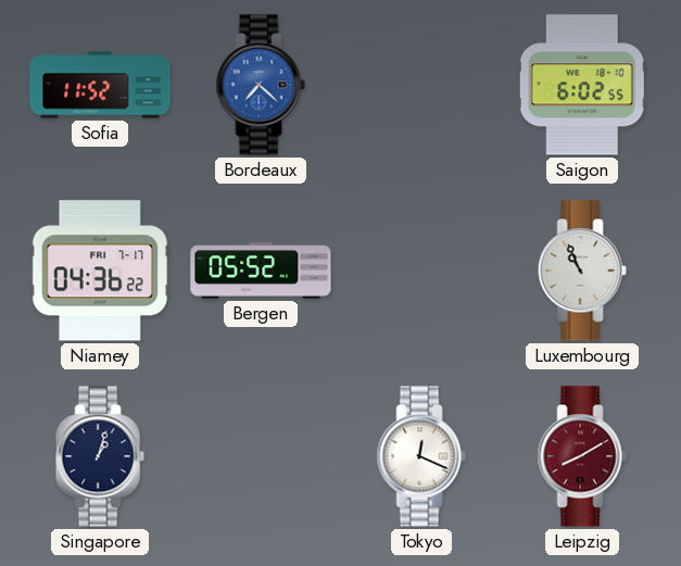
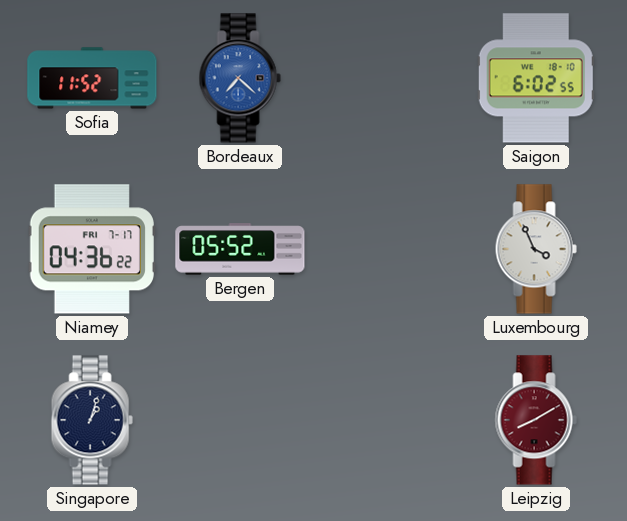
Luxembourg: 10:56 -> 3:56 (536, 249)
Tokyo: 12:19 -> none (421, 456)
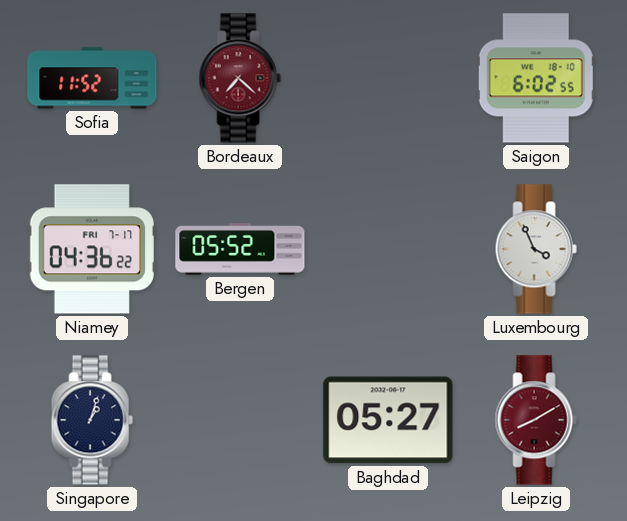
Bordeaux dial: blue -> burgundy (240, 78)
Baghdad: none -> 05:27 (388, 420)
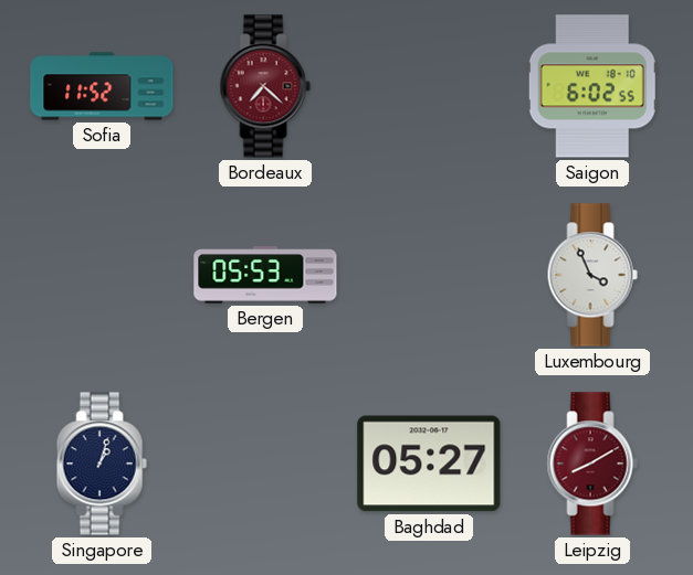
Niamey: 04:36 -> none (91, 249)
Bergen: 05:52 -> 05:53 (265, 275)
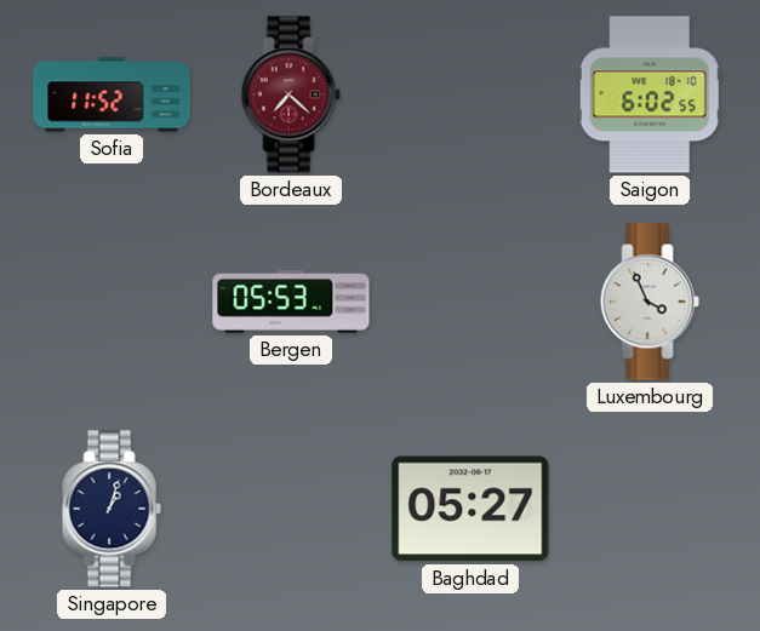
Leipzig: 8:10 -> none (592, 464)
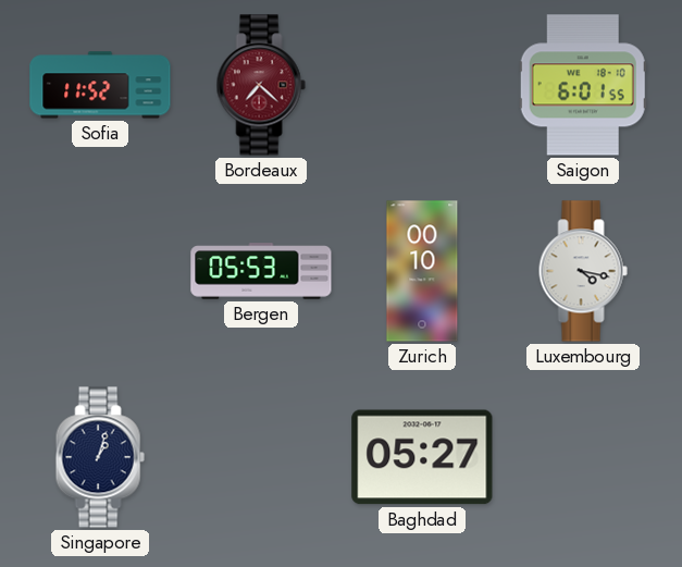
Saigon: 6:02 -> 6:01 (583, 85)
Zurich: none -> 00:10 (422, 271)
Luxembourg: 3:56 -> 4:17 (583, 271)
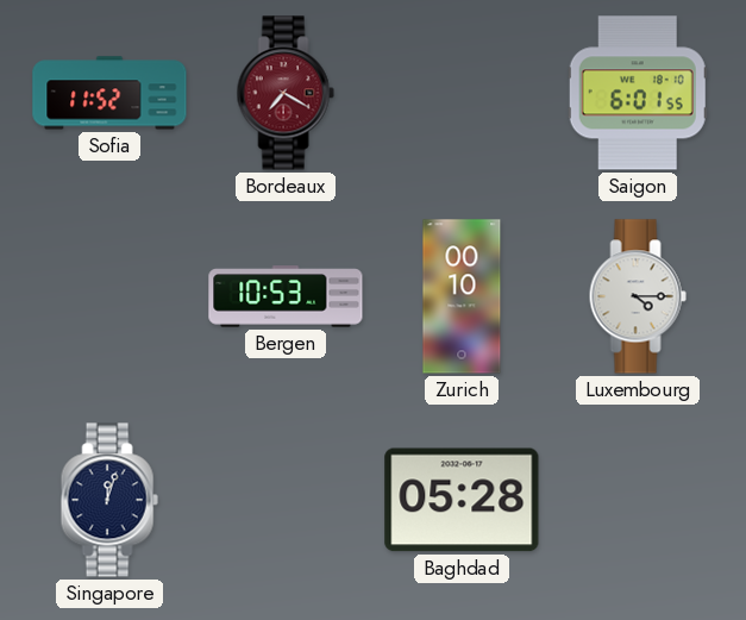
Bordeaux: 7:22 -> 7:20 (286, 93)
Bergen: 05:53 -> 10:53 (286, 296)
Luxembourg: 4:17 -> 4:15 (638, 296)
Singapore: 1:03 -> 12:03 (109, 500)
Baghdad: 05:27 -> 05:28 (462, 500)
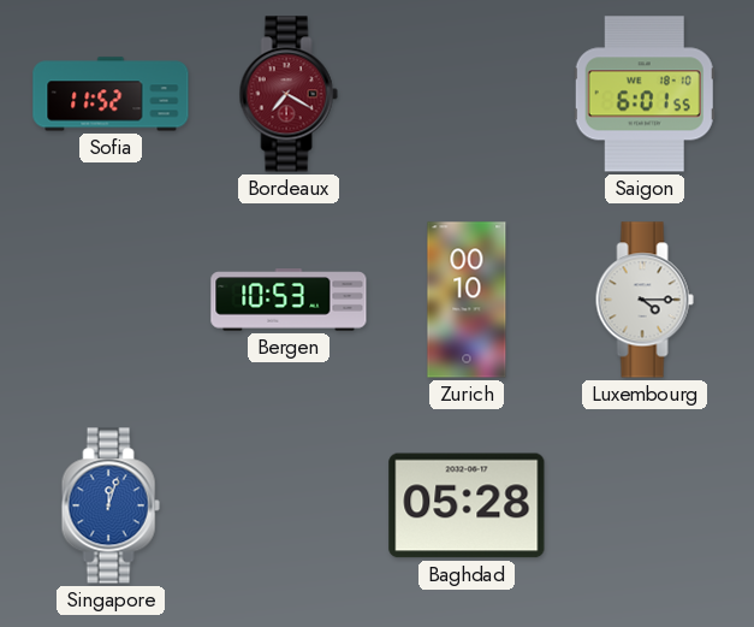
Singapore dial: navy -> blue (111, 505)
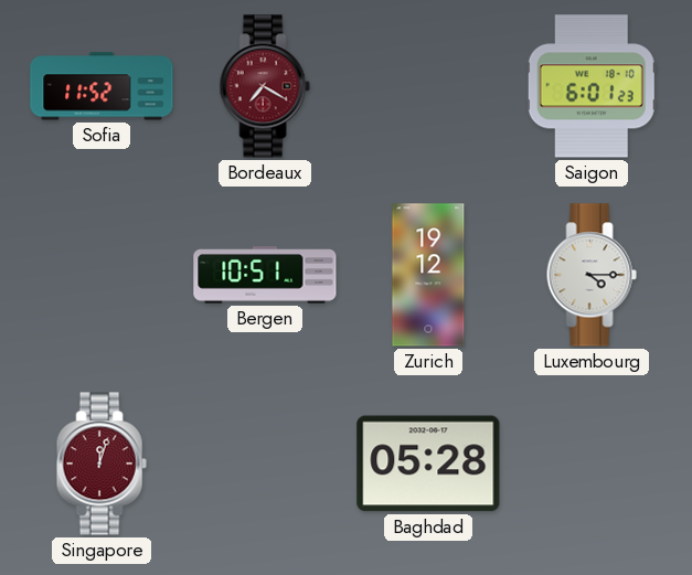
Saigon: 6:01:55 -> 6:01:23 (592, 86)
Bergen: 10:53 -> 10:51 (265, 275)
Zurich: 00:10 -> 19:12 (428, 275)
Singapore dial: blue -> burgundy (102, 464)
